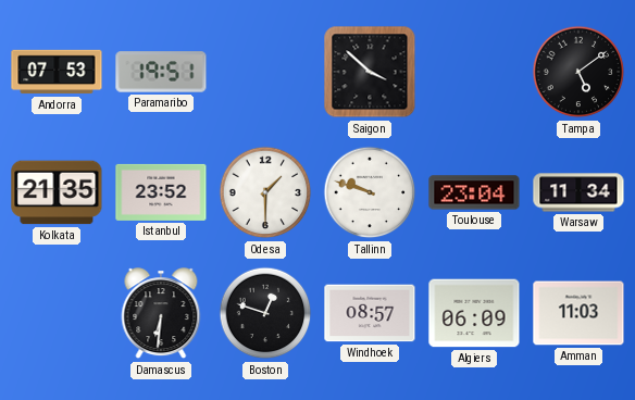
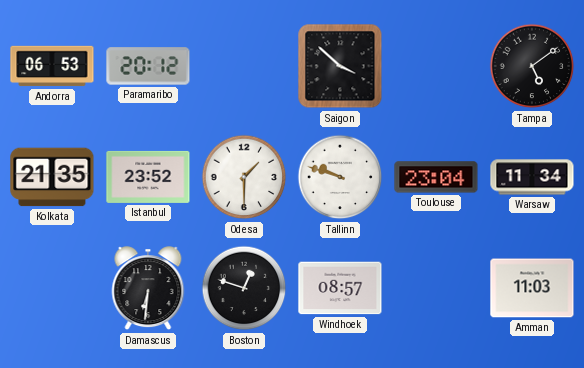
Andorra: 07:53 -> 06:53 (52, 66)
Paramaribo: 19:51 -> 20:12 (148, 66)
Algiers: 06:09 -> none (474, 313)
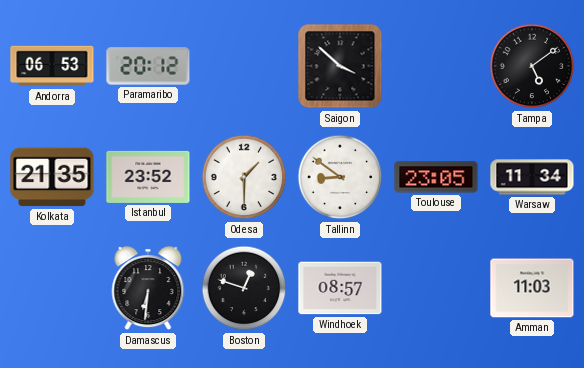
Tallinn: 9:48 -> 8:51 (340, 177)
Toulouse: 23:04 -> 23:05 (436, 177)
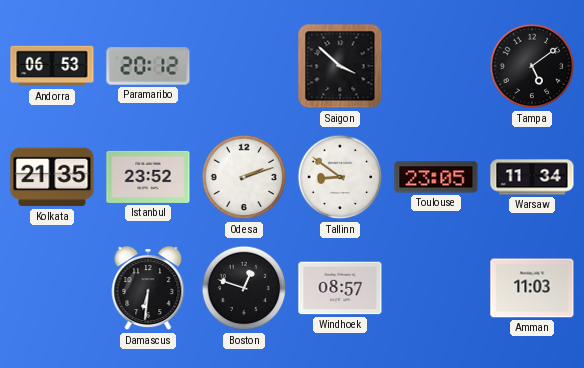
Odesa: 1:30 -> 2:12 (244, 177)
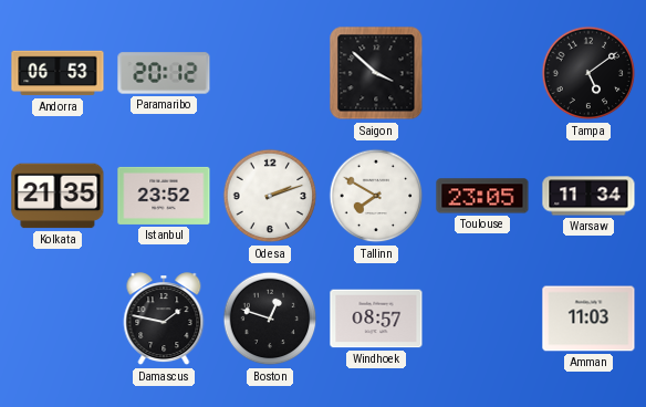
Tallinn: 8:51 -> 7:50 (376, 196)
Damascus: 6:31 -> 1:47 (164, 320)
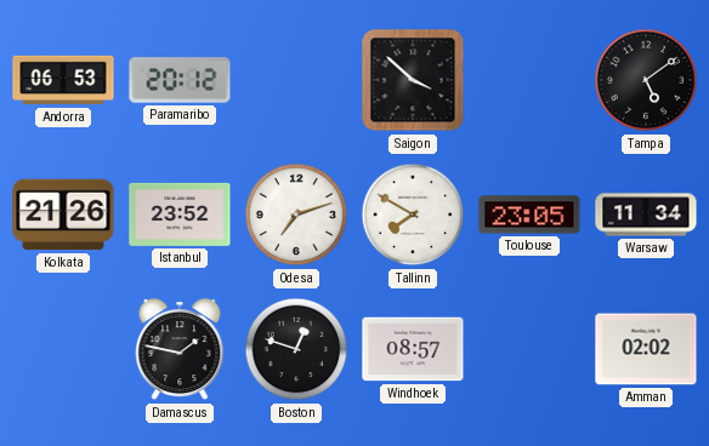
Kolkata: 21:35 -> 21:26 (63, 215)
Odesa: 2:12 -> 7:12 (296, 215)
Amman: 11:03 -> 02:02 (646, 349)
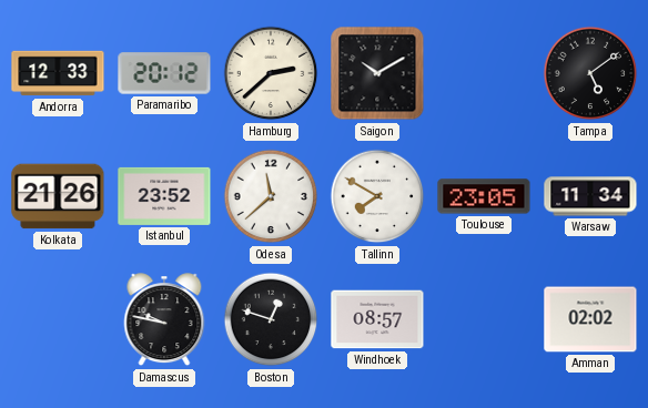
Andorra: 06:53 -> 12:33 (58, 73)
Hamburg: none -> 2:38 (271, 73)
Saigon: 3:52 -> 10:10 (377, 73)
Odesa: 7:12 -> 11:38 (271, 196)
Damascus: 1:47 -> 9:47 (164, 320)
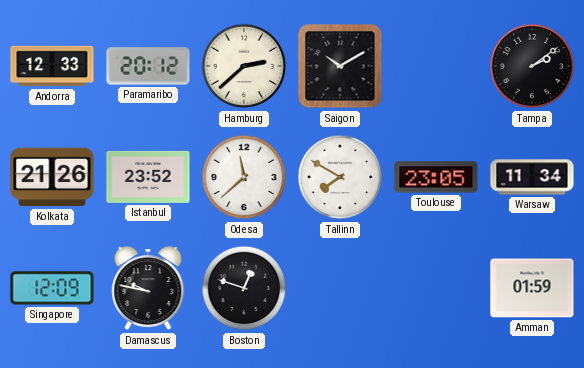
Tampa: 5:09 -> 2:09 (532, 66)
Singapore: none -> 12:09 (52, 288)
Windhoek: 08:57 -> none (377, 319)
Amman: 02:02 -> 01:59 (532, 288)
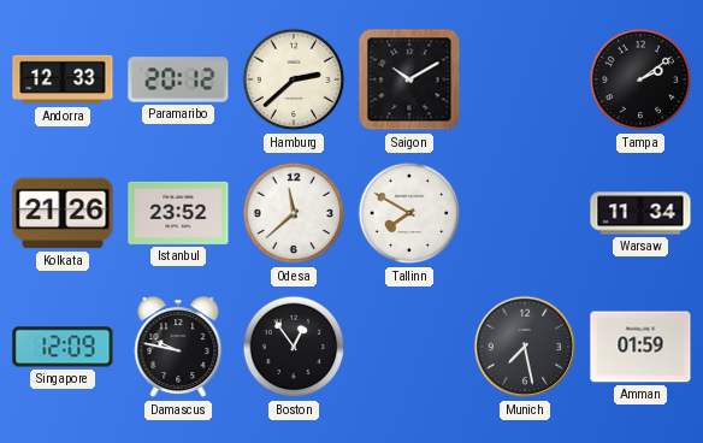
Toulouse: 23:05 -> none (436, 177)
Boston: 12:48 -> 12:54 (294, 347)
Munich: none -> 7:28 (525, 347)
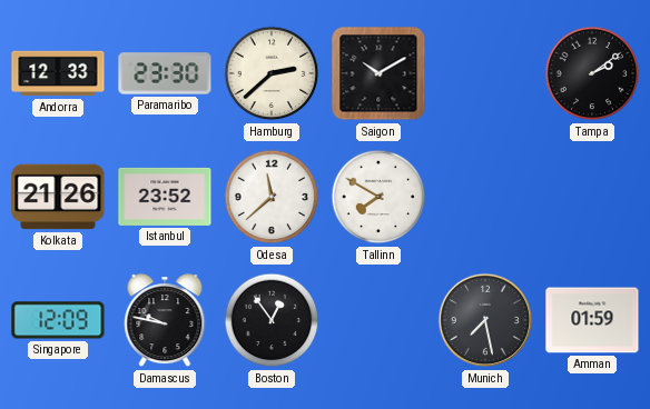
Paramaribo: 20:12 -> 23:30 (165, 73)
Warsaw: 11:34 -> none (640, 213)
